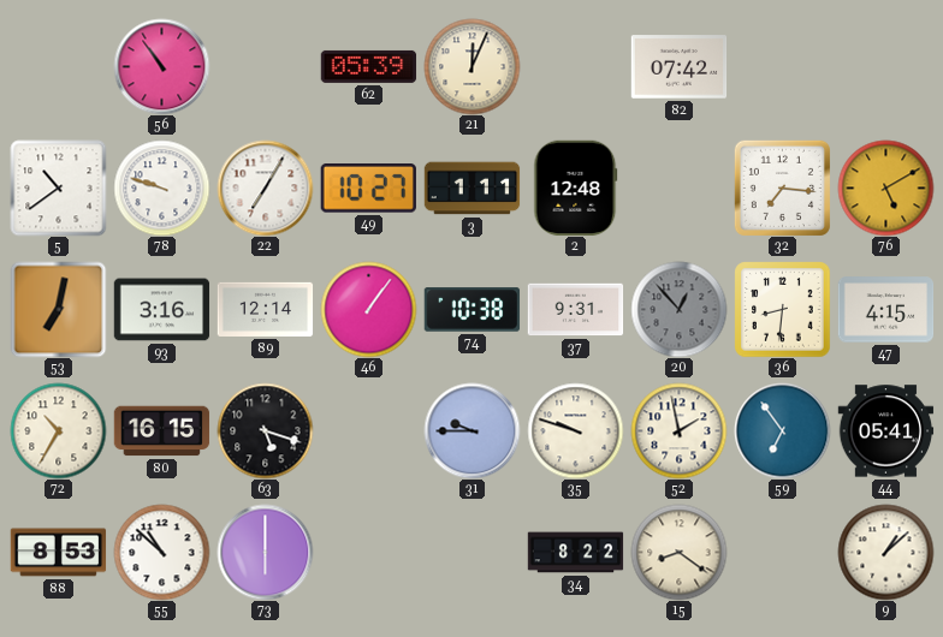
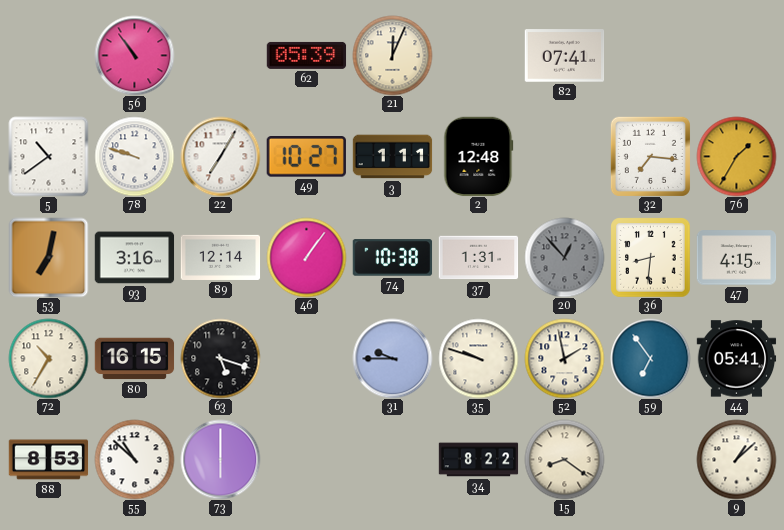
82: 07:42 -> 07:41 (564, 56)
76: 5:10 -> 1:35 (736, 156)
37: 9:31 -> 1:31 (478, 258)
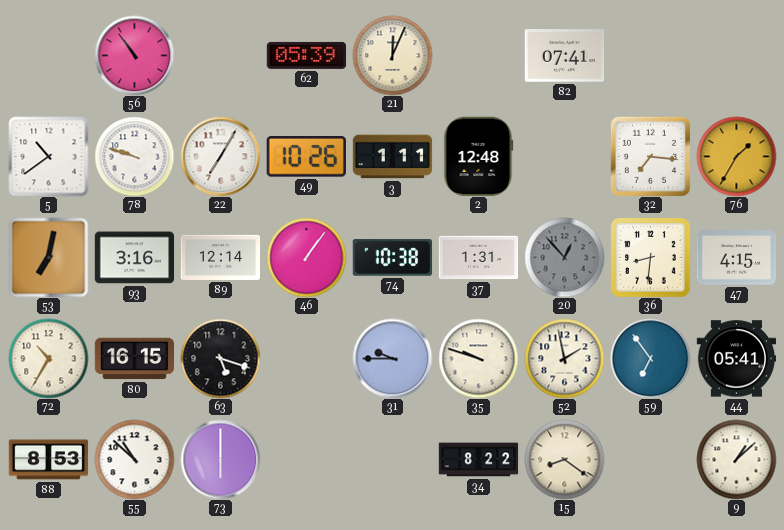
49: 10:27 -> 10:26 (306, 157)
